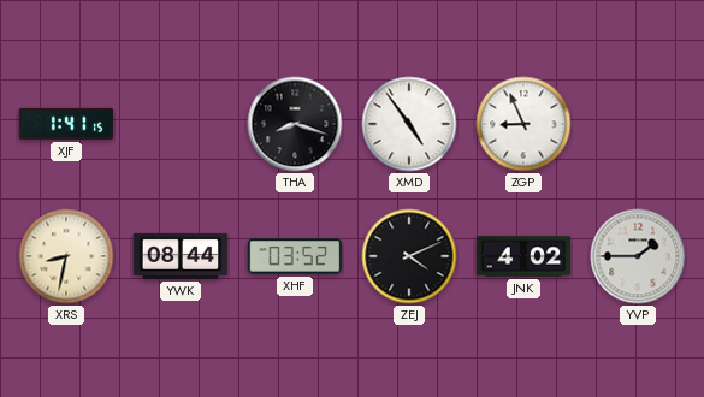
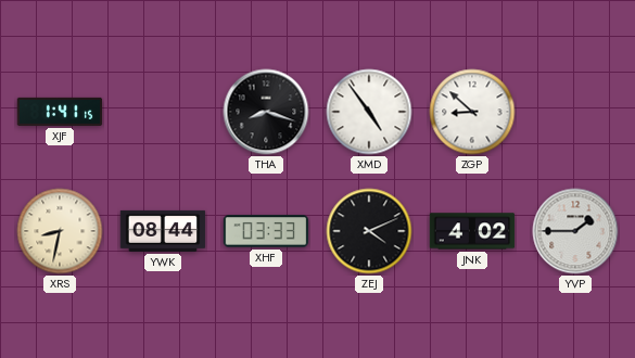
ZGP: 8:56 -> 8:52 (472, 112)
XHF: 03:52 -> 03:33 (266, 231)
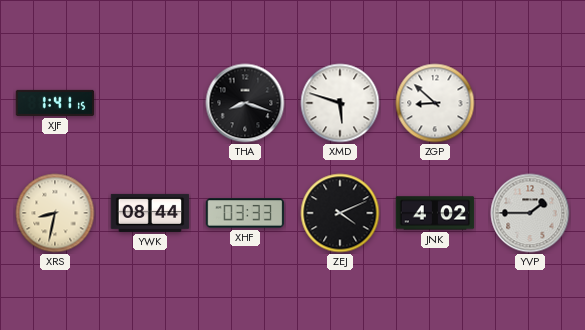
XMD: 4:54 -> 5:48 (340, 103)
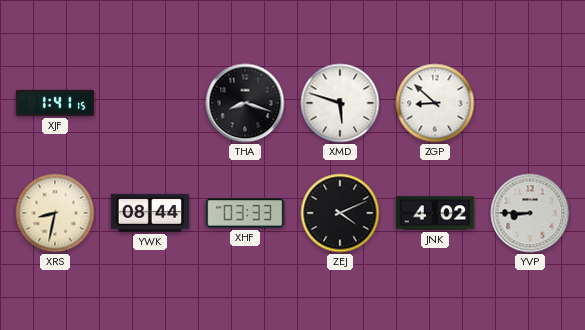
YVP: 1:45 -> 8:45 (530, 213)
